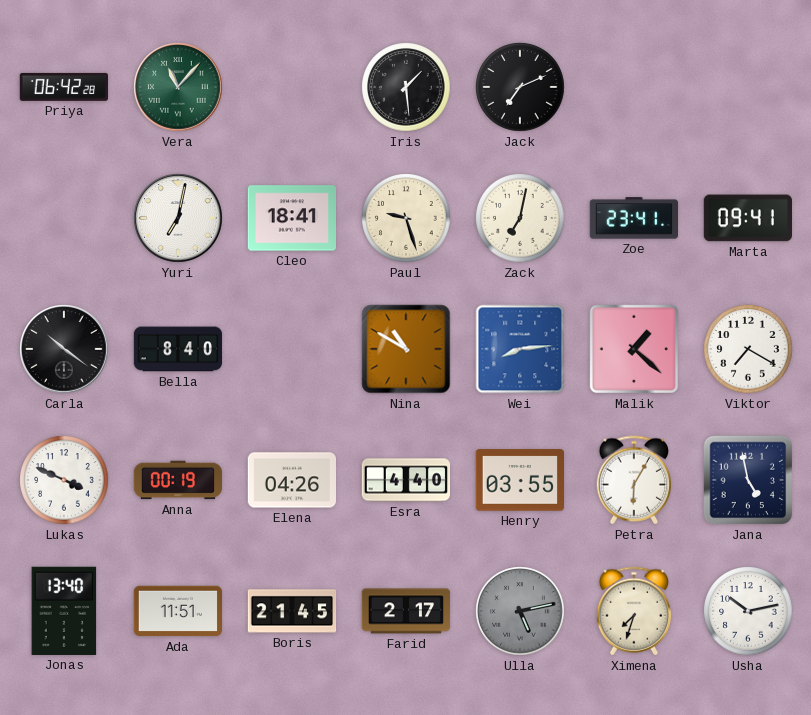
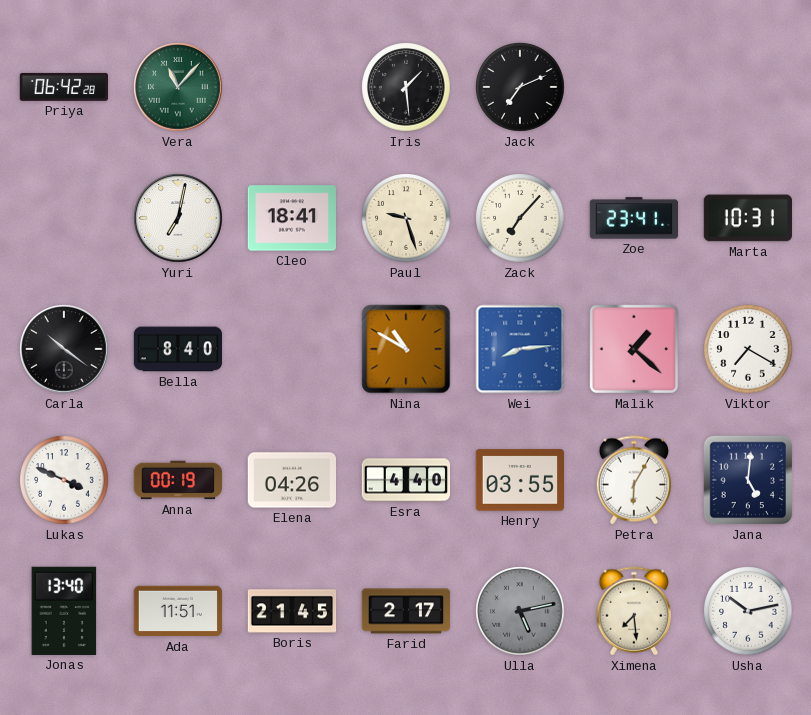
Zack: 7:02 -> 7:07 (520, 218)
Marta: 09:41 -> 10:31 (747, 218)
Jana: 4:58 -> 5:01 (748, 480)
Ximena: 7:33 -> 7:29 (633, 611)
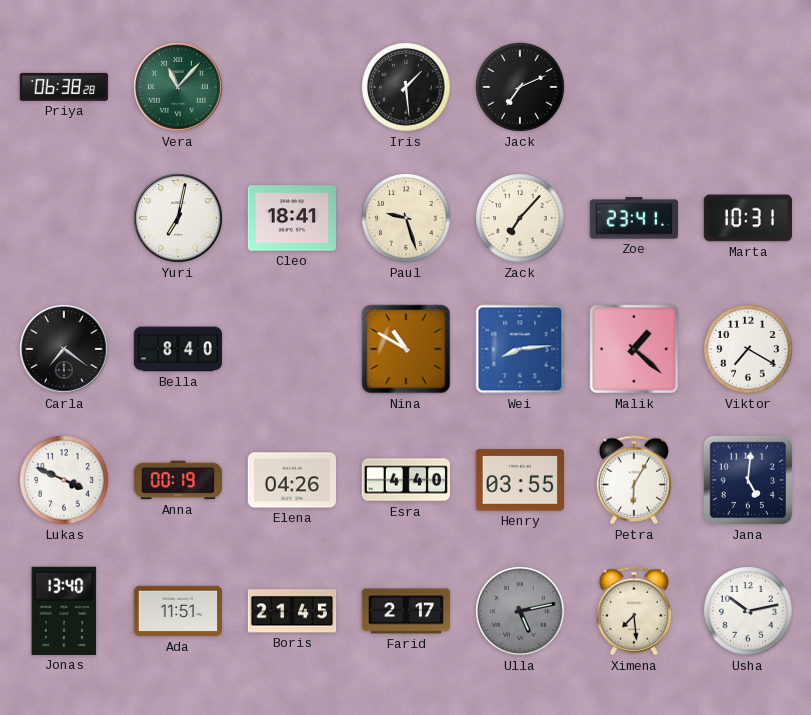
Priya: 06:42 -> 06:38 (63, 87)
Carla: 10:21 -> 7:21 (64, 349)
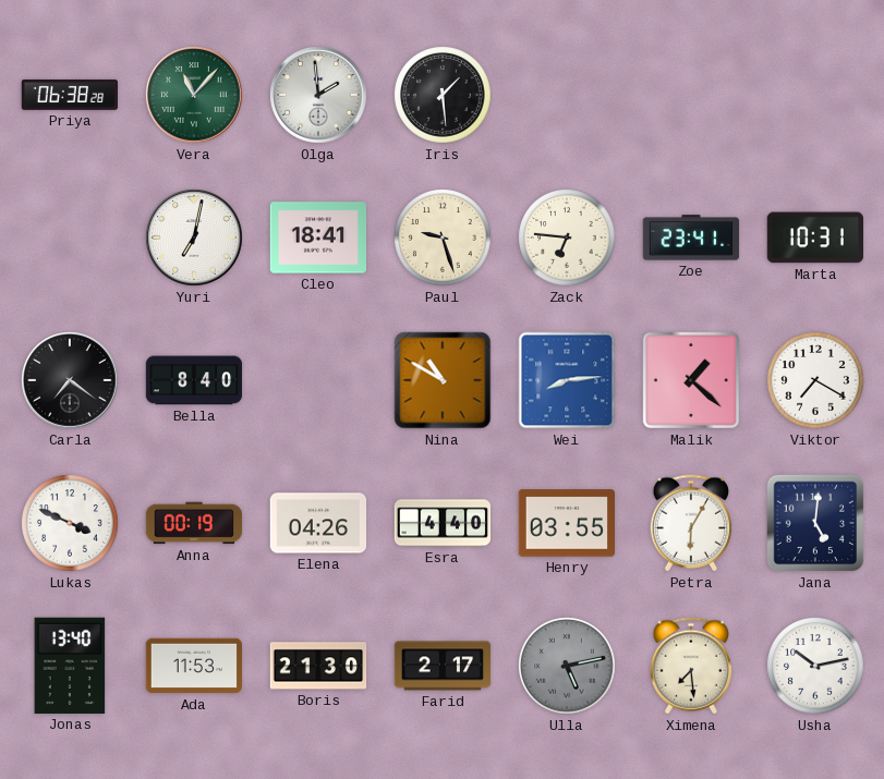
Olga: none -> 1:59 (318, 95)
Jack: 7:11 -> none (520, 87)
Zack: 7:07 -> 6:46 (567, 238)
Ada: 11:51 -> 11:53 (193, 666)
Boris: 21:45 -> 21:30 (318, 666)
